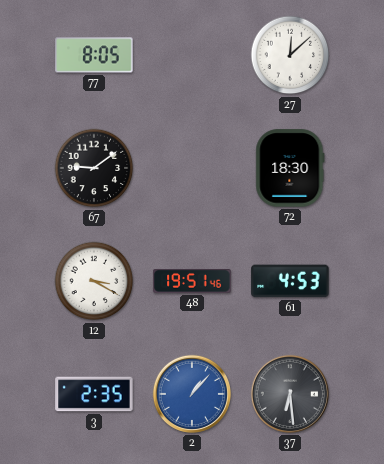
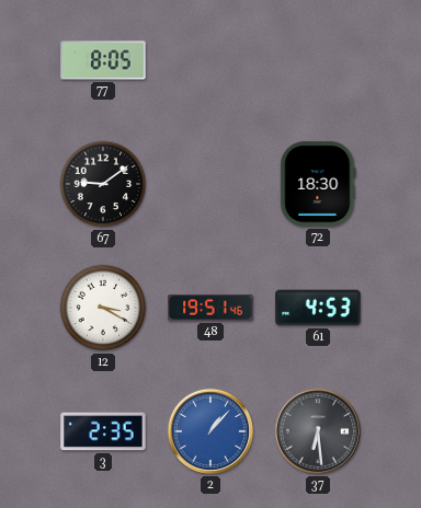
27: 12:08 -> none (290, 55)
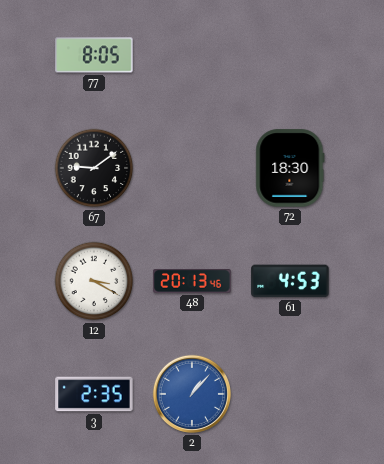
48: 19:51 -> 20:13 (192, 281)
37: 6:29 -> none (318, 431)
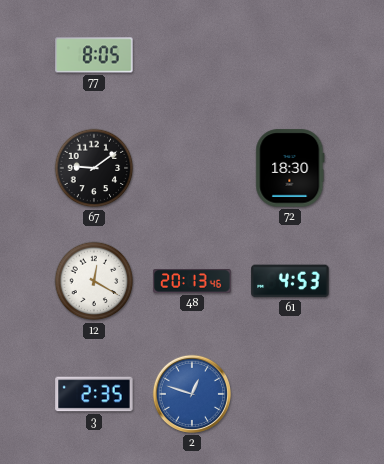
12: 3:20 -> 12:20 (94, 281)
2: 1:07 -> 12:48 (192, 394)
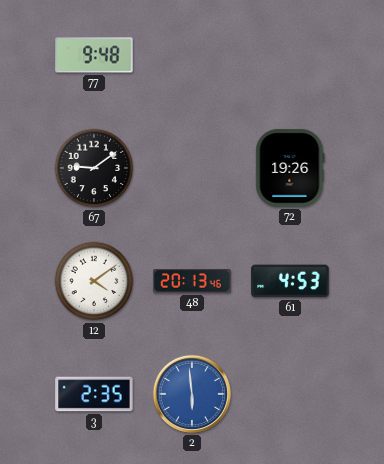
77: 8:05 -> 9:48 (94, 55)
72: 18:30 -> 19:26 (290, 168)
12: 12:20 -> 4:09 (94, 281)
2: 12:48 -> 5:59 (192, 394)
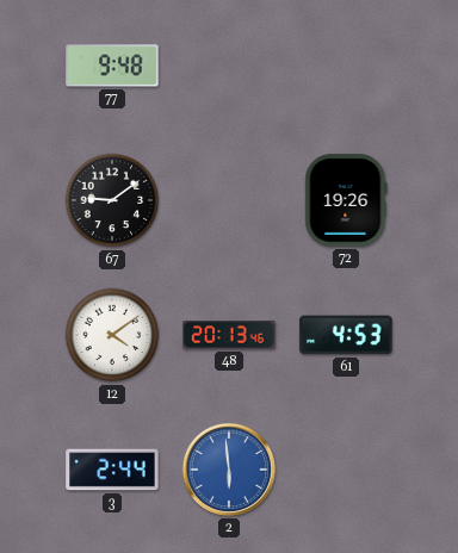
3: 2:35 -> 2:44 (112, 470)
